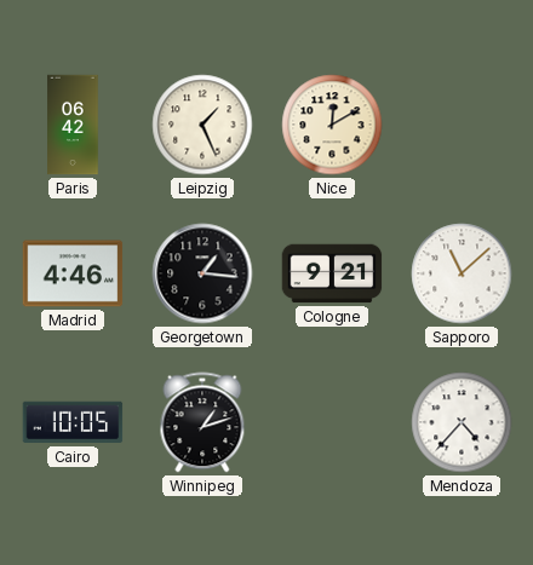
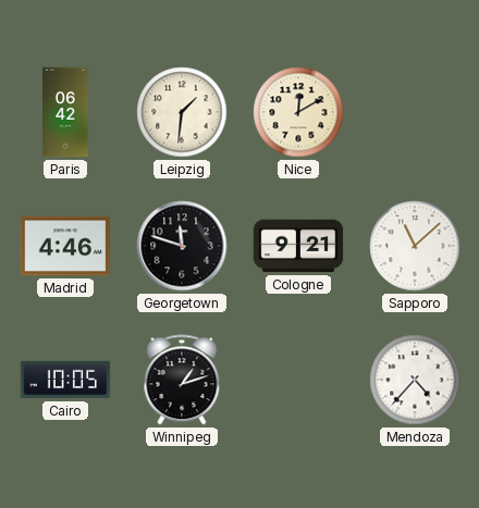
Leipzig: 1:26 -> 1:31 (182, 112)
Georgetown: 1:16 -> 11:48 (182, 246)
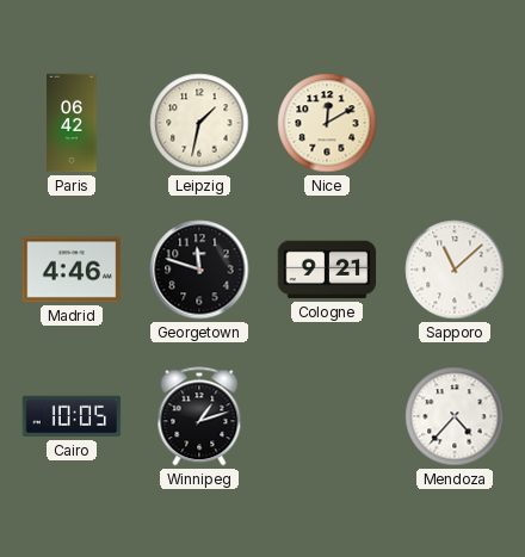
Leipzig: 1:31 -> 1:32 (199, 123)
